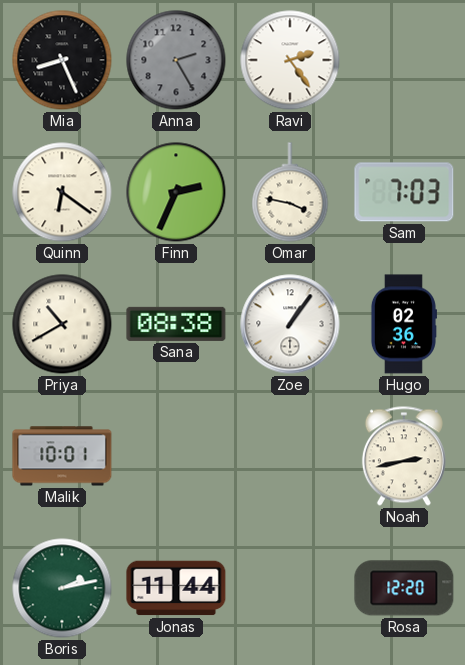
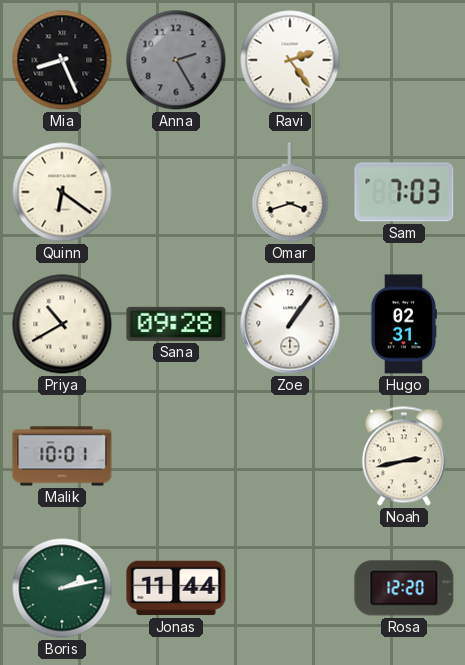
Finn: 2:34 -> none (176, 192)
Omar: 3:47 -> 3:42 (290, 192)
Sana: 08:38 -> 09:28 (176, 324)
Hugo: 02:36 -> 02:31 (403, 324)
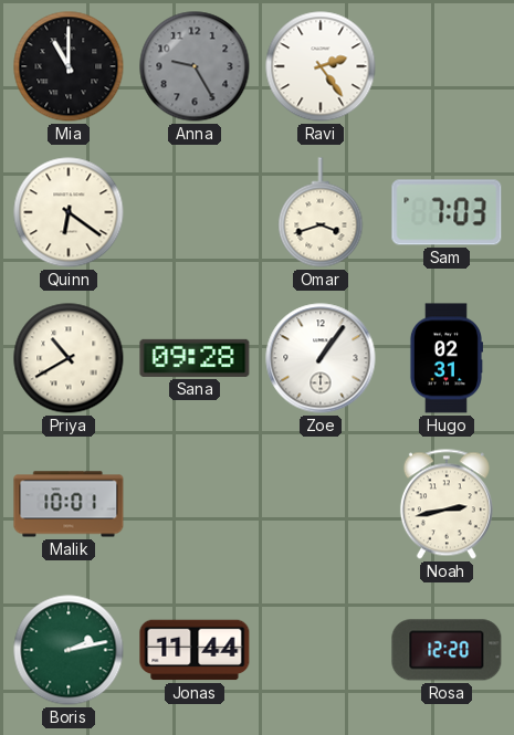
Mia: 8:26 -> 11:00 (69, 66)
Anna: 2:25 -> 9:25 (195, 66)
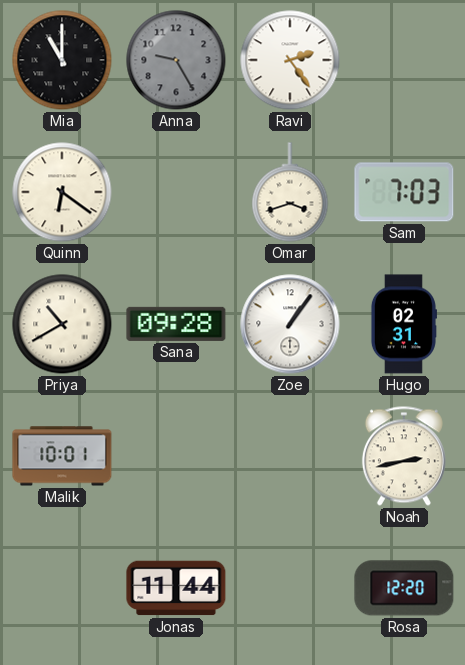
Boris: 2:13 -> none (69, 650)
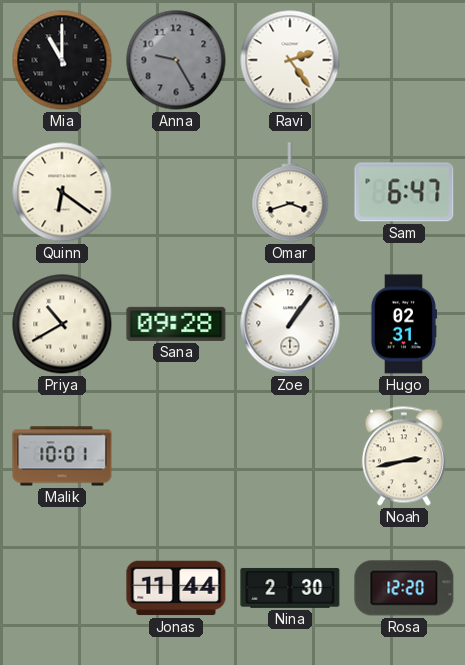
Sam: 7:03 -> 6:47 (404, 192)
Nina: none -> 2:30 (290, 588)
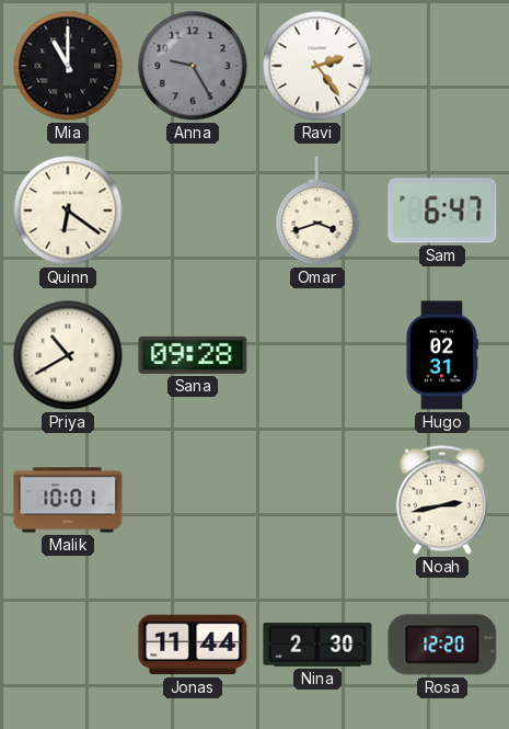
Zoe: 1:06 -> none (290, 324)
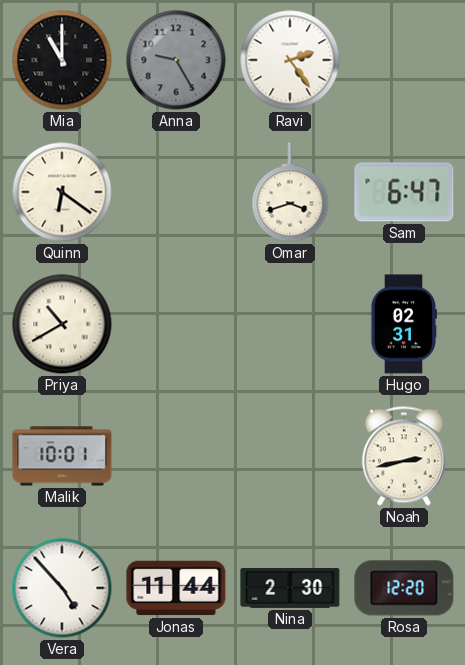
Sana: 09:28 -> none (193, 355)
Vera: none -> 4:53 (62, 588)
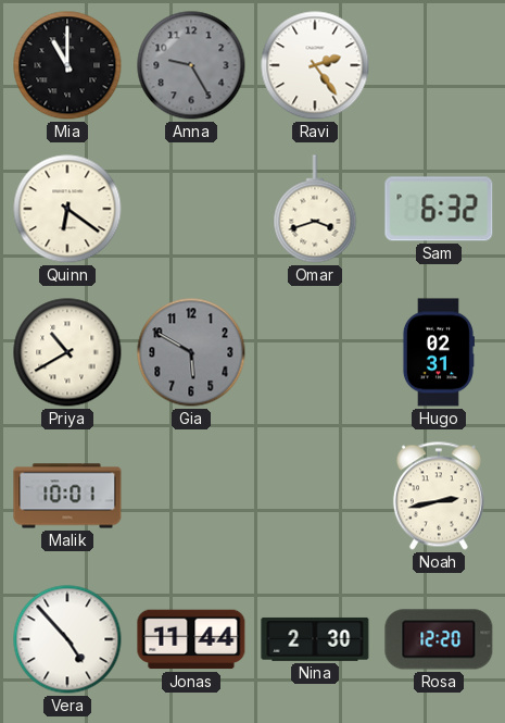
Sam: 6:47 -> 6:32 (439, 209)
Gia: none -> 5:50 (191, 352)
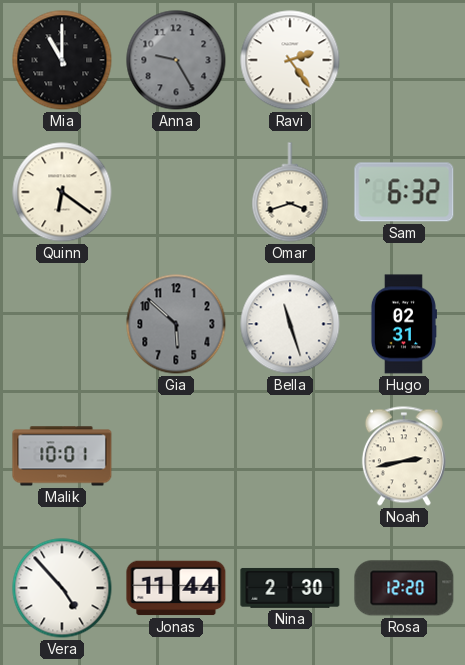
Priya: 10:40 -> none (67, 352)
Gia: 5:50 -> 5:52 (176, 324)
Bella: none -> 11:27 (290, 324)
